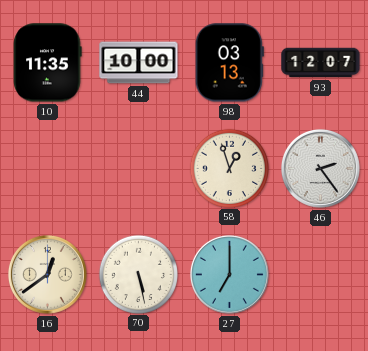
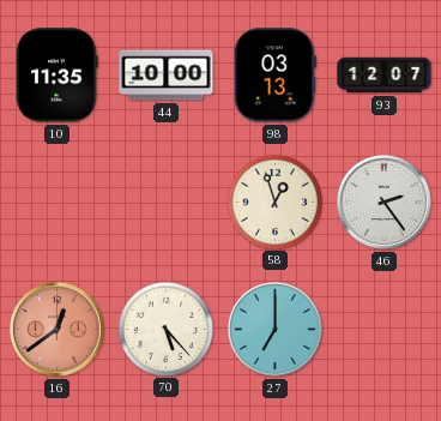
16 dial: cream -> salmon (56, 329)
70: 5:28 -> 5:23 (165, 329)
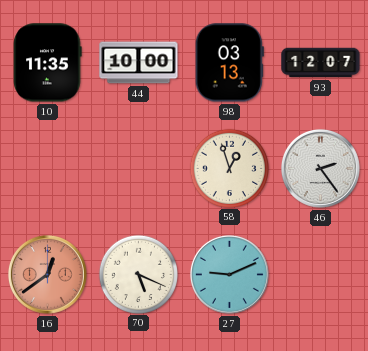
70: 5:23 -> 5:19 (138, 274)
27: 7:00 -> 9:11 (229, 274)
